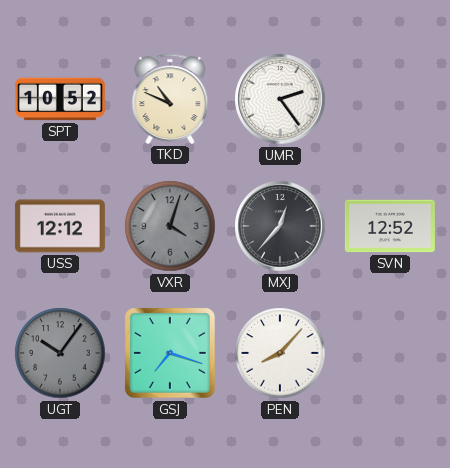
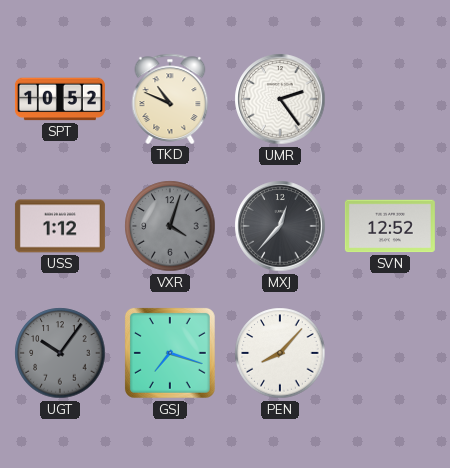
USS: 12:12 -> 1:12 (60, 226)
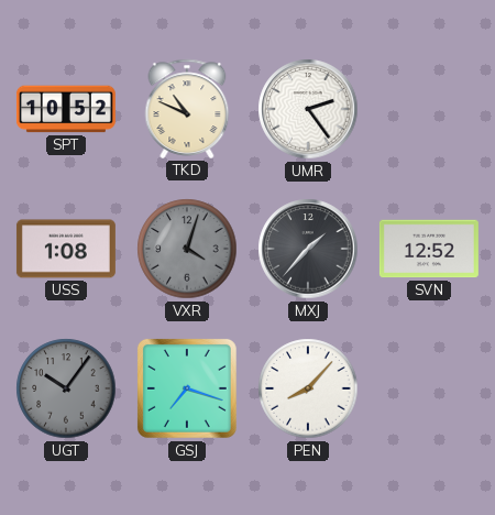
USS: 1:12 -> 1:08 (66, 249)
MXJ: 12:37 -> 1:37 (308, 249)
